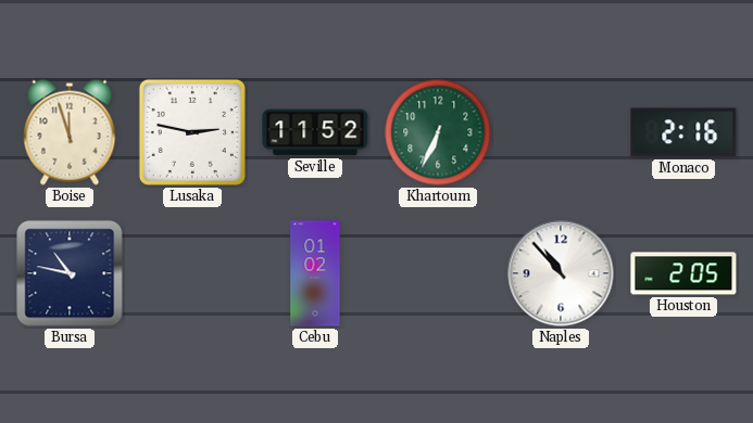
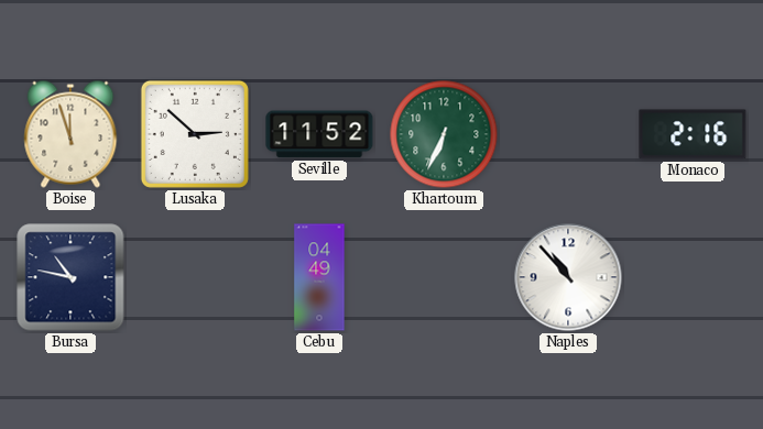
Lusaka: 2:47 -> 2:52 (195, 134)
Cebu: 01:02 -> 04:49 (319, 277)
Houston: 2:05 -> none (683, 273)
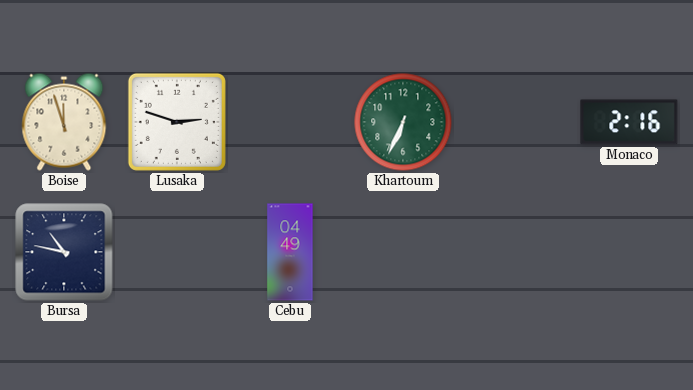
Lusaka: 2:52 -> 2:48 (177, 122)
Seville: 11:52 -> none (319, 134)
Naples: 10:53 -> none (568, 277)
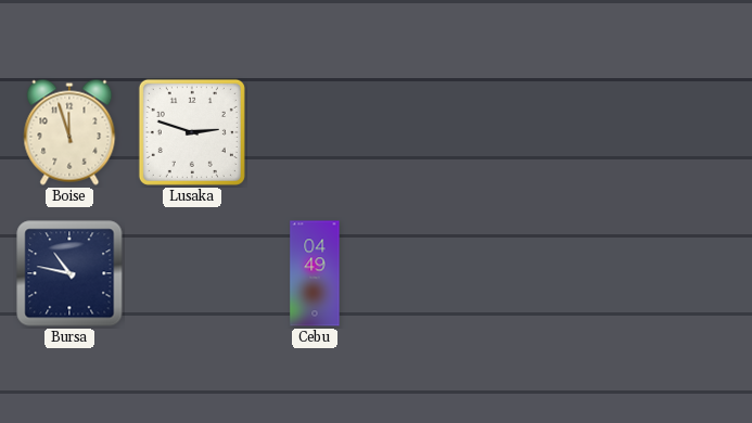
Khartoum: 6:34 -> none (403, 122)
Monaco: 2:16 -> none (629, 122)
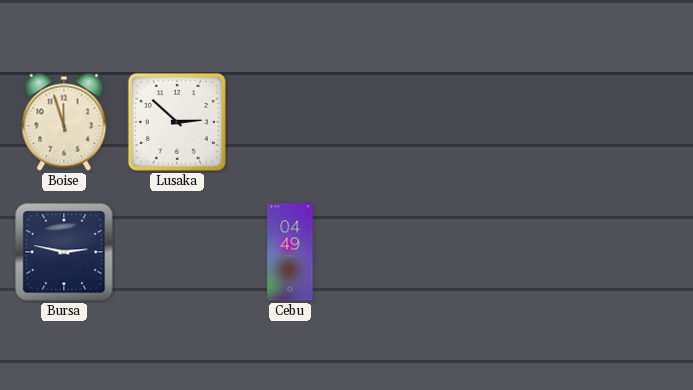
Lusaka: 2:48 -> 2:52 (177, 122)
Bursa: 10:47 -> 2:47 (64, 252)
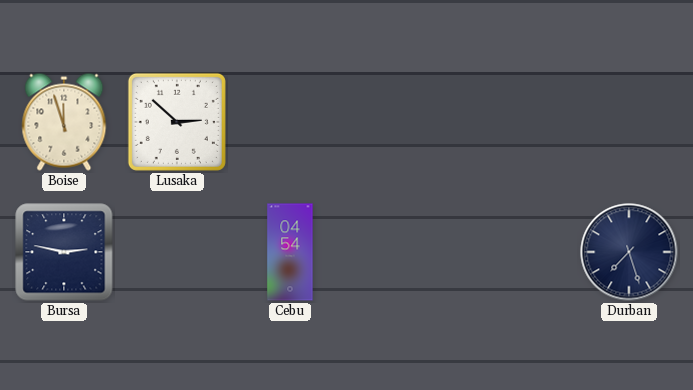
Cebu: 04:49 -> 04:54 (290, 252)
Durban: none -> 7:27 (629, 252)
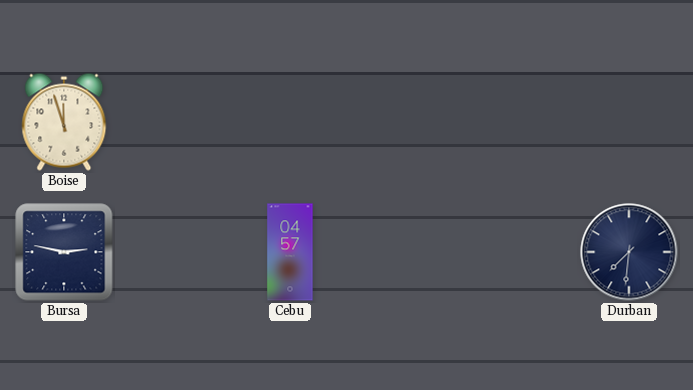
Lusaka: 2:52 -> none (177, 122)
Cebu: 04:54 -> 04:57 (290, 252)
Durban: 7:27 -> 7:31 (629, 252)
